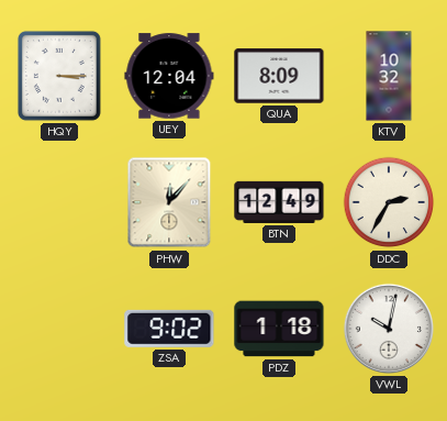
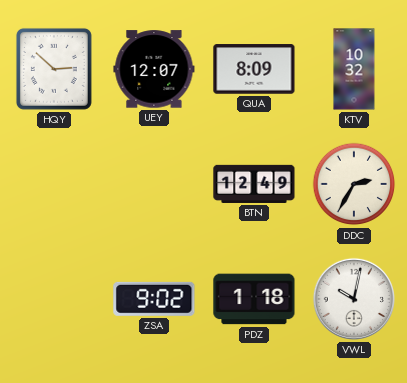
HQY: 3:15 -> 2:52 (54, 69)
UEY: 12:04 -> 12:07 (154, 69)
PHW: 12:07 -> none (169, 202)
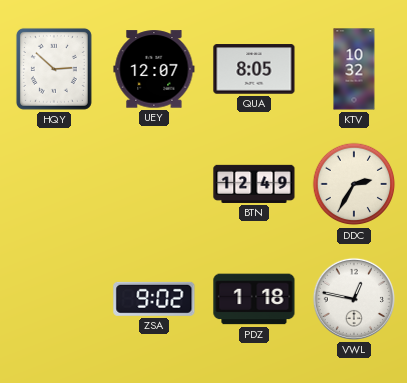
QUA: 8:09 -> 8:05 (254, 69)
VWL: 10:02 -> 12:47 (354, 299)
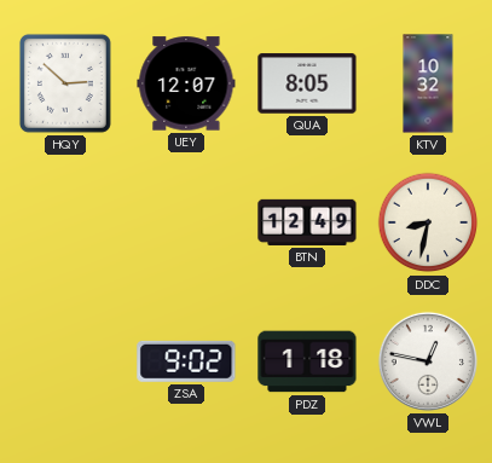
DDC: 2:35 -> 8:32 (428, 222)
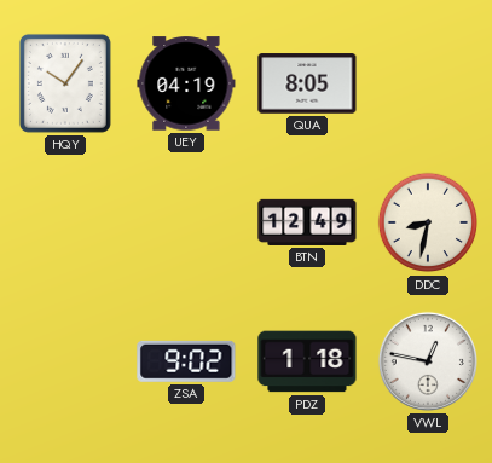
HQY: 2:52 -> 10:06 (65, 83)
UEY: 12:07 -> 04:19 (186, 83)
KTV: 10:32 -> none (428, 83)
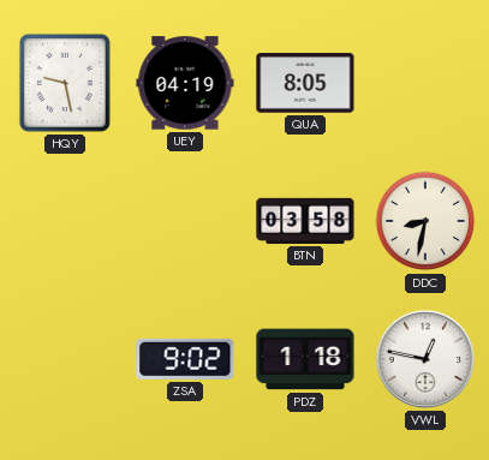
HQY: 10:06 -> 9:28 (65, 83)
BTN: 12:49 -> 03:58 (305, 221)
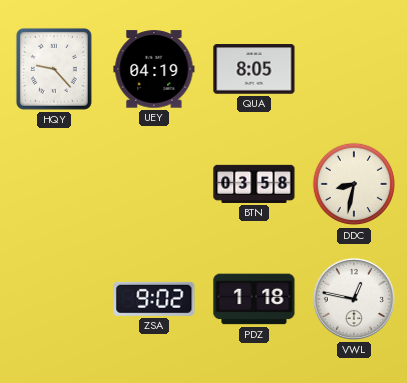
HQY: 9:28 -> 9:23 (54, 69)
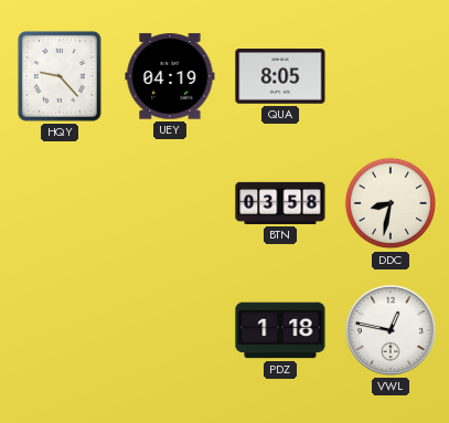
ZSA: 9:02 -> none (154, 299)
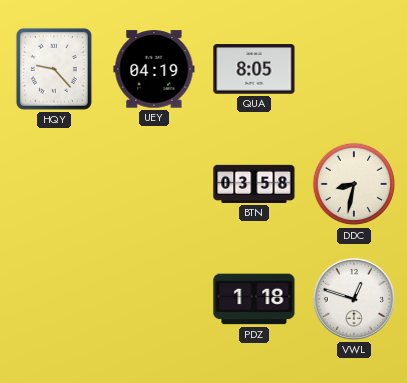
VWL: 12:47 -> 12:48 (354, 299)
